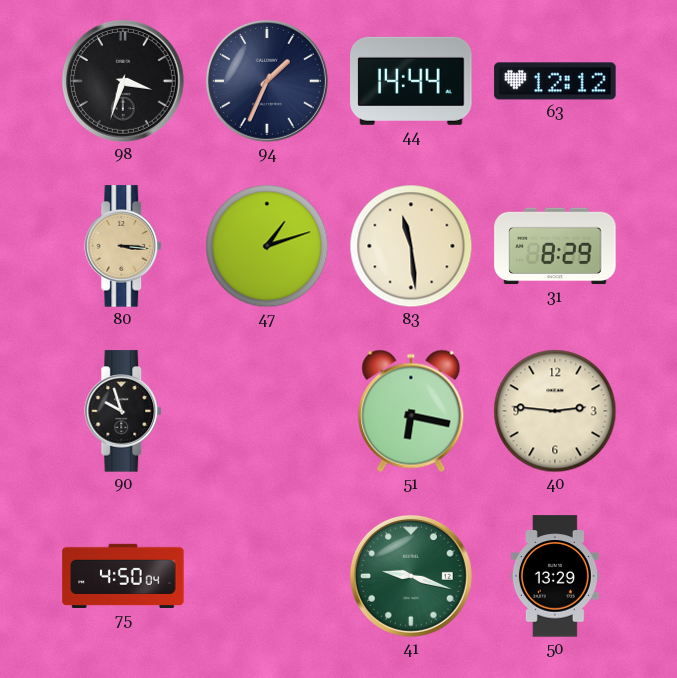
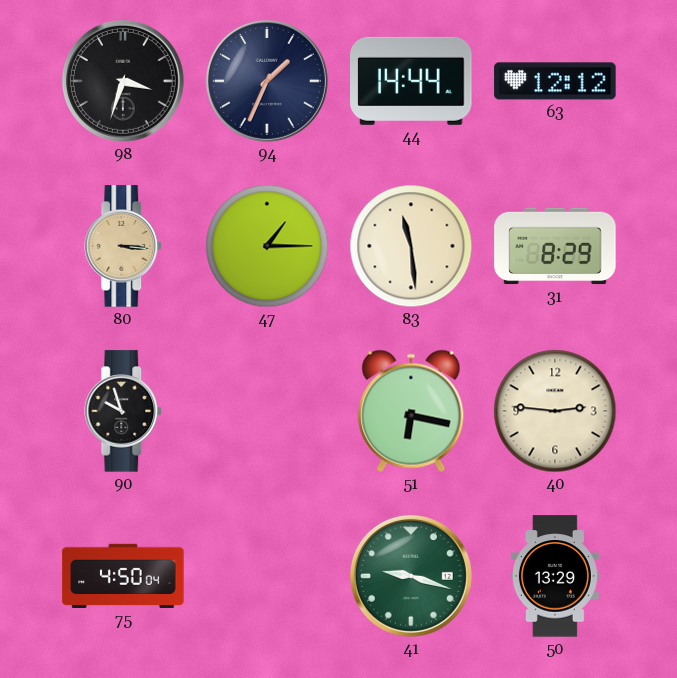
47: 1:12 -> 1:15 (267, 246)
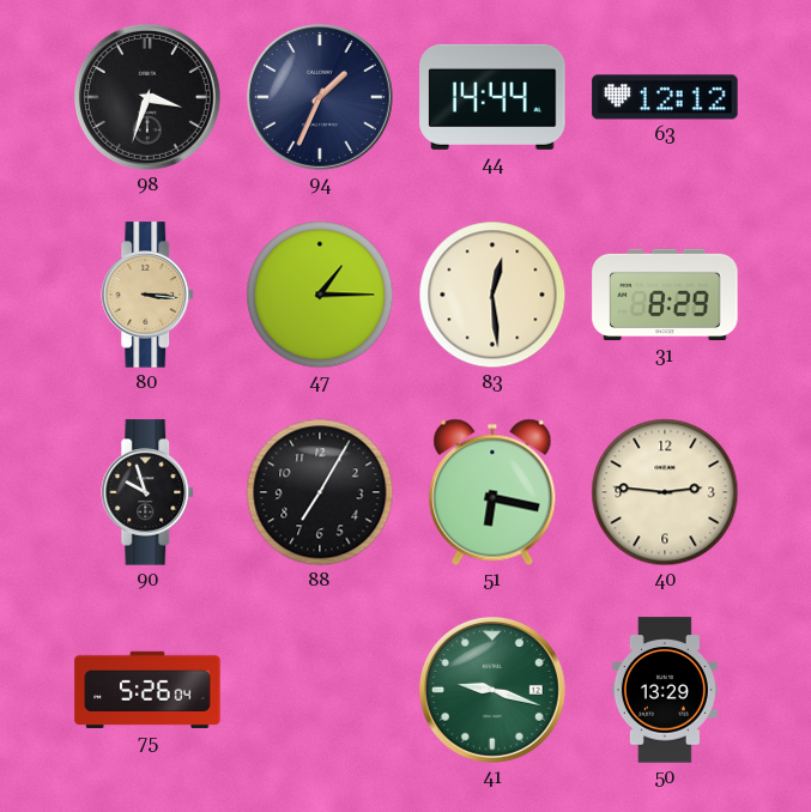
83: 11:29 -> 12:29 (492, 295)
88: none -> 7:05 (320, 492)
75: 4:50 -> 5:26 (147, 690)
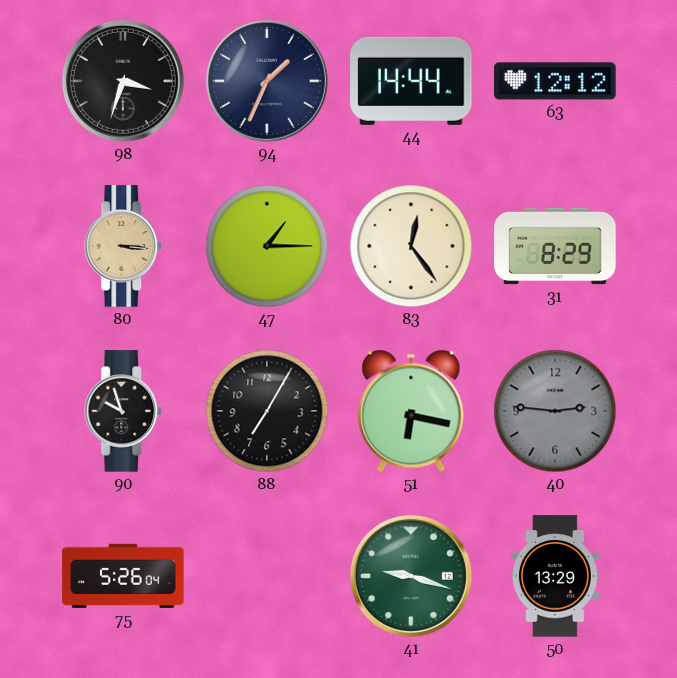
83: 12:29 -> 12:24 (411, 246)
40 dial: cream -> grey (555, 411)
